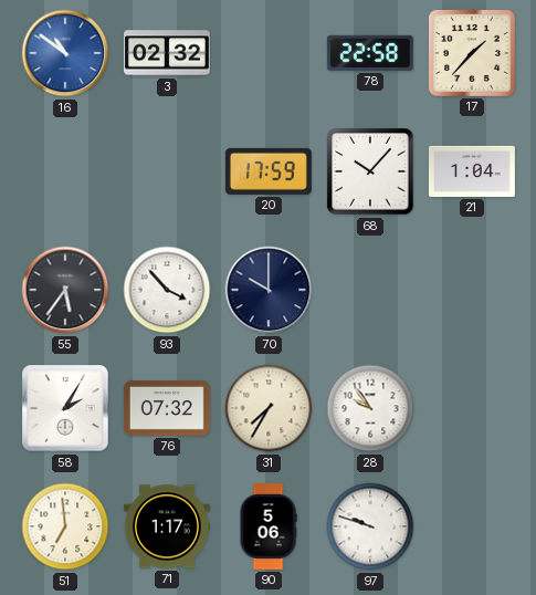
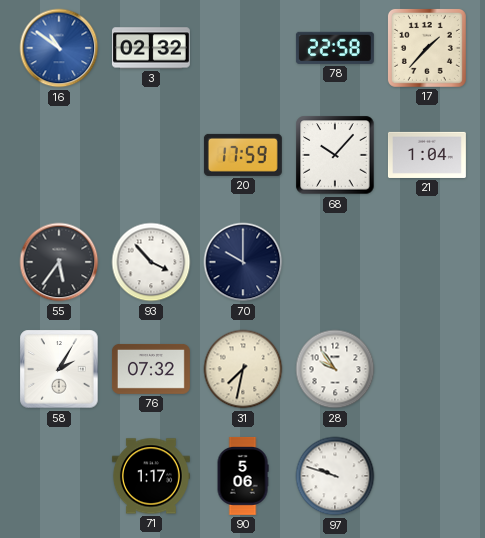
31: 7:35 -> 7:32 (243, 369)
51: 6:59 -> none (65, 526)
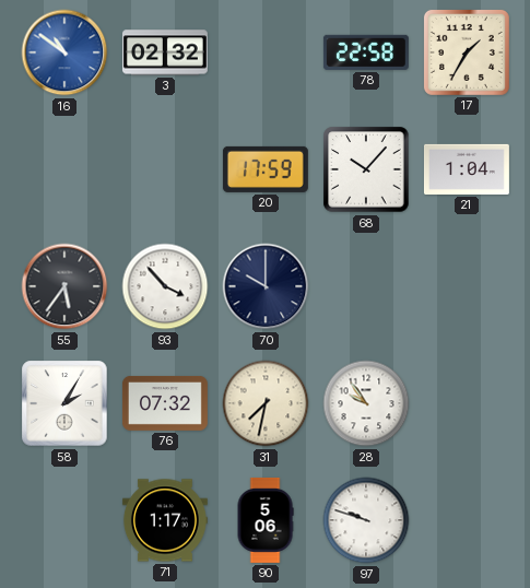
17: 1:37 -> 1:35 (467, 52)
